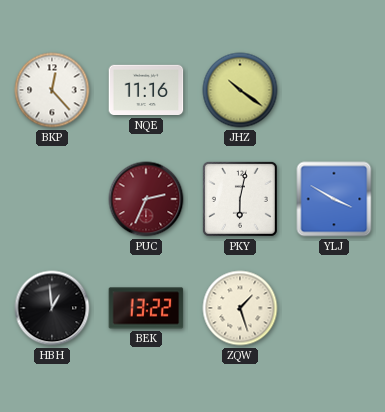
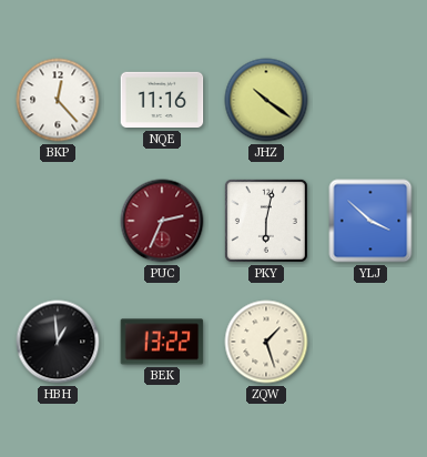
YLJ: 3:50 -> 3:52 (370, 221)
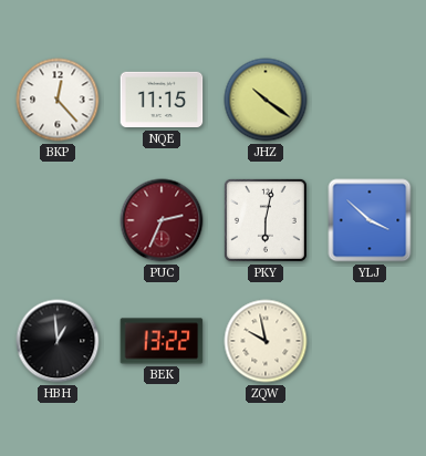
NQE: 11:16 -> 11:15 (162, 100)
ZQW: 1:27 -> 9:58 (266, 341)
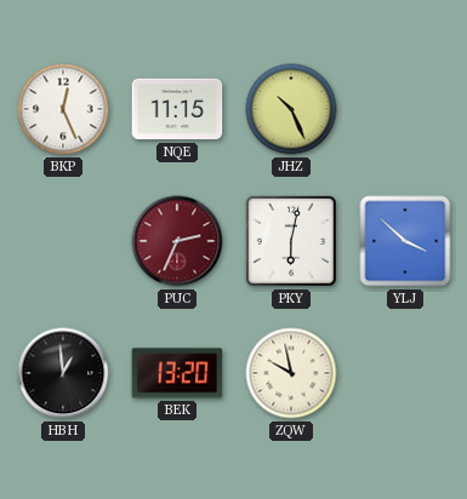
BKP: 12:23 -> 12:26 (63, 109)
JHZ: 10:21 -> 10:26 (291, 109)
BEK: 13:22 -> 13:20 (177, 373)
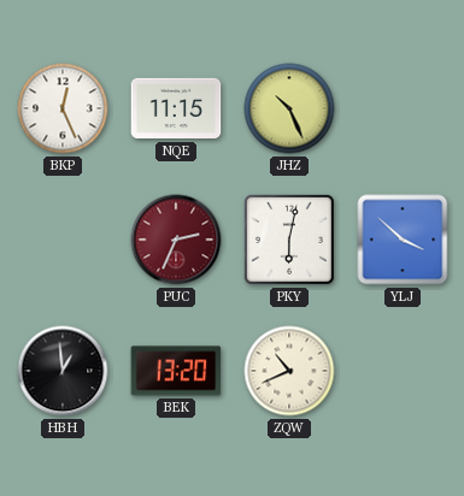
ZQW: 9:58 -> 10:41 (289, 371)
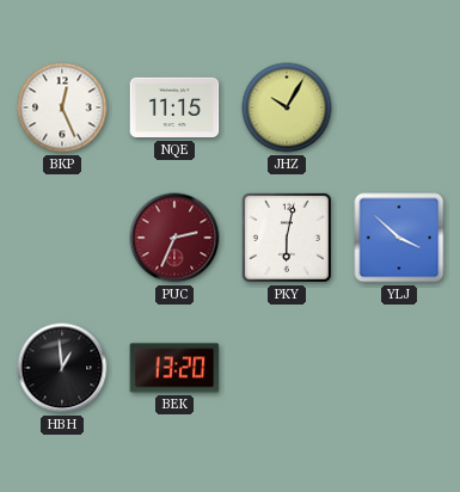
JHZ: 10:26 -> 10:05 (287, 107)
ZQW: 10:41 -> none (289, 371)
